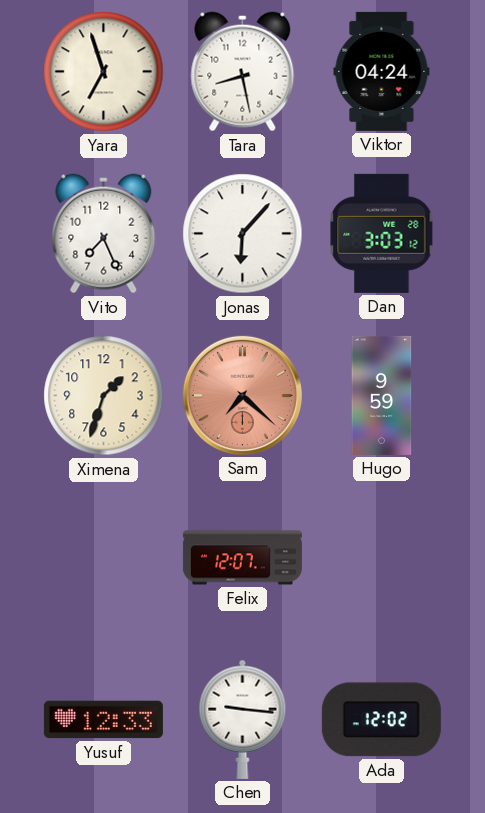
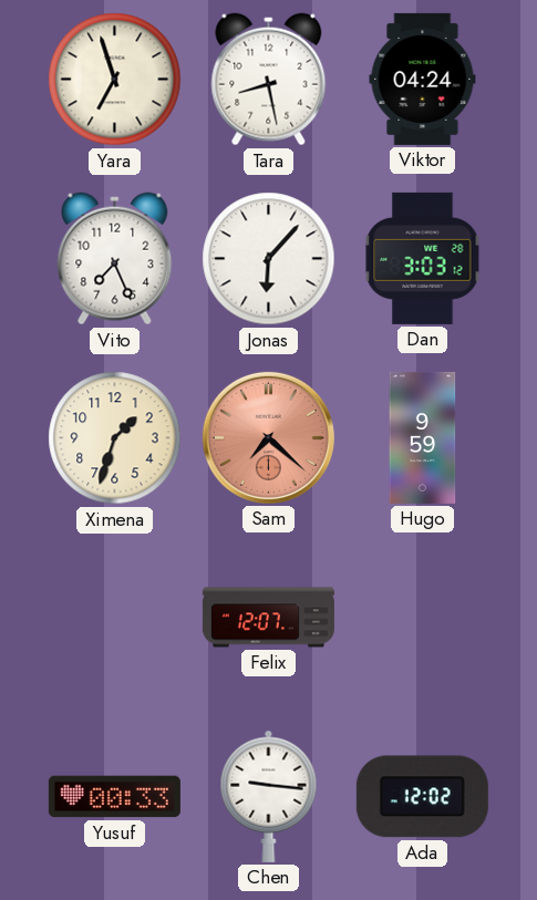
Yusuf: 12:33 -> 00:33 (114, 797)
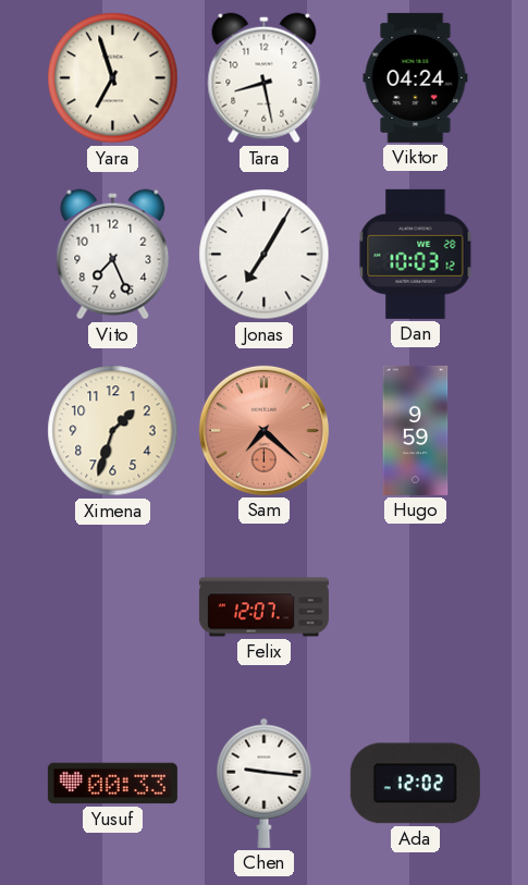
Jonas: 6:07 -> 7:05 (265, 255)
Dan: 3:03 -> 10:03 (416, 254)
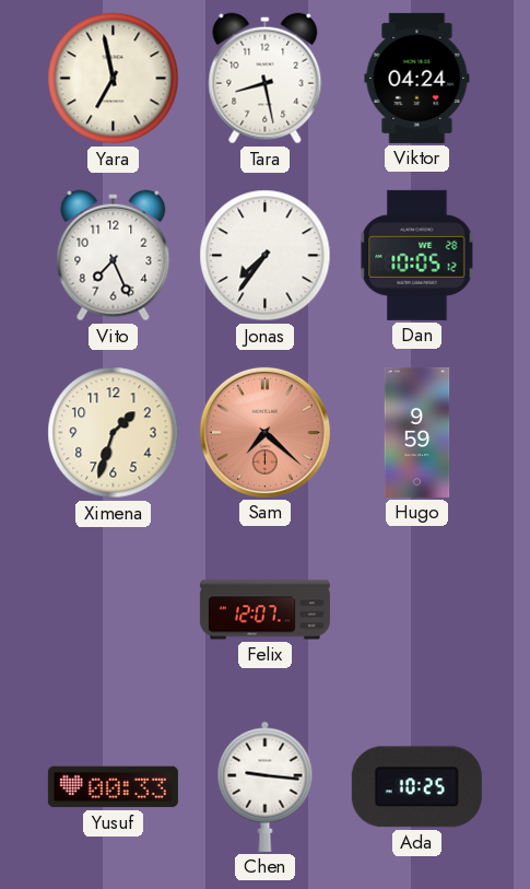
Yara: 6:57 -> 6:58 (114, 79)
Jonas: 7:05 -> 7:36 (266, 256)
Dan: 10:03 -> 10:05 (417, 255)
Ada: 12:02 -> 10:25 (416, 787)
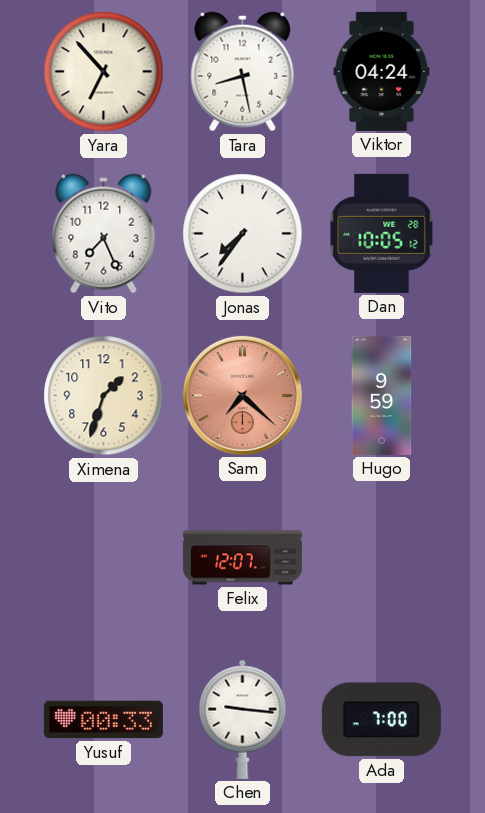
Yara: 6:58 -> 6:53 (104, 72)
Ada: 10:25 -> 7:00 (381, 720)
